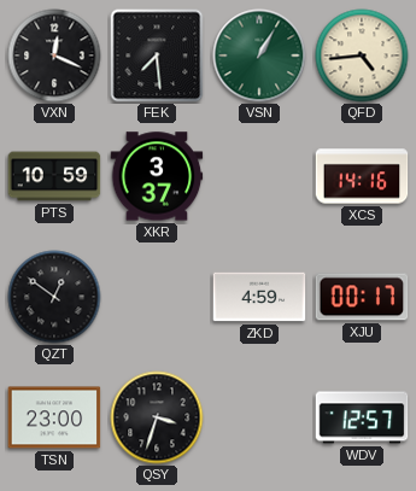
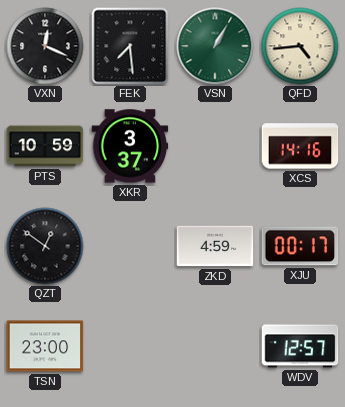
QSY: 3:33 -> none (157, 417)
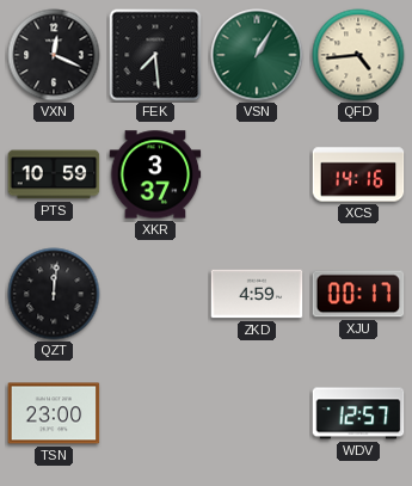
QZT: 12:51 -> 12:01 (54, 294)
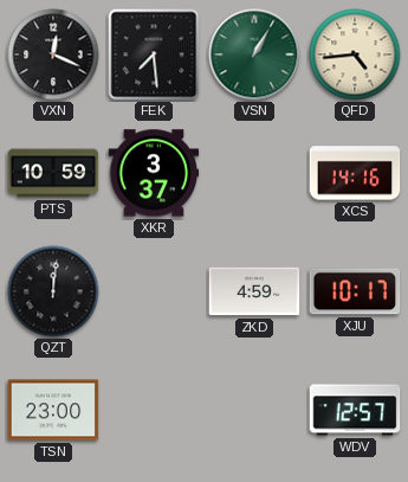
XJU: 00:17 -> 10:17 (355, 291)
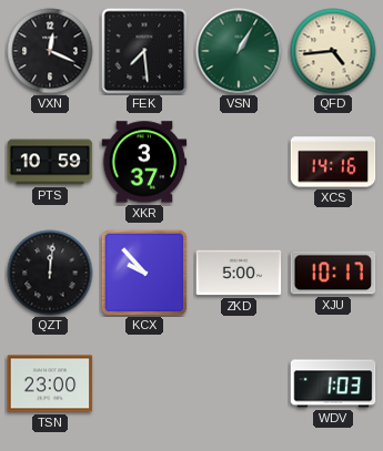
KCX: none -> 9:53 (144, 273)
ZKD: 4:59 -> 5:00 (239, 273)
WDV: 12:57 -> 1:03 (333, 383)
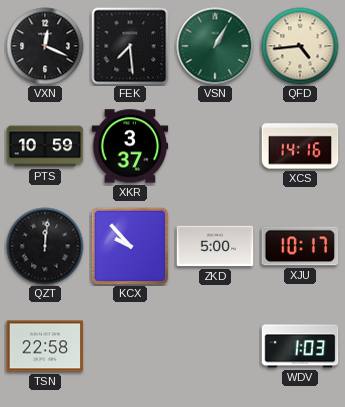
TSN: 23:00 -> 22:58 (45, 346)
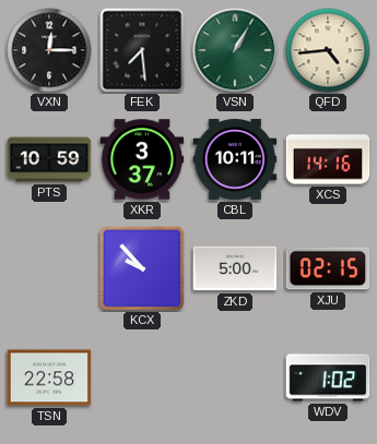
VXN: 12:19 -> 12:15 (49, 50)
CBL: none -> 10:11 (235, 159)
QZT: 12:01 -> none (45, 246)
XJU: 10:17 -> 02:15 (328, 268)
WDV: 1:03 -> 1:02 (328, 377)
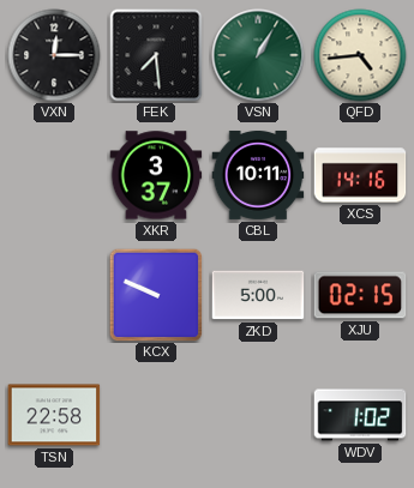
PTS: 10:59 -> none (49, 159)
KCX: 9:53 -> 9:49 (156, 295)
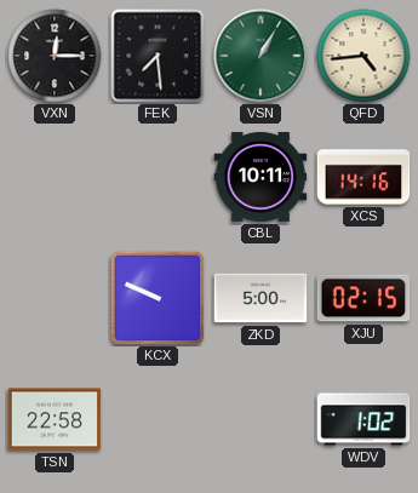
XKR: 3:37 -> none (156, 175)
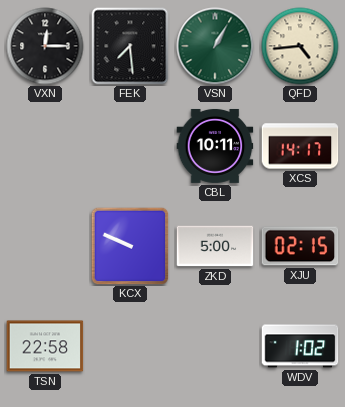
XCS: 14:16 -> 14:17 (300, 146)
